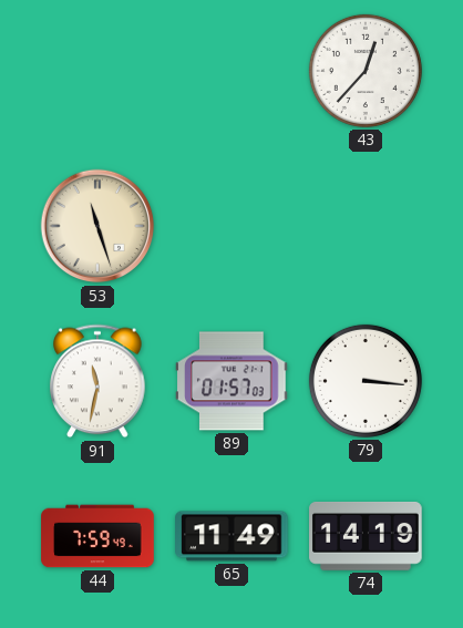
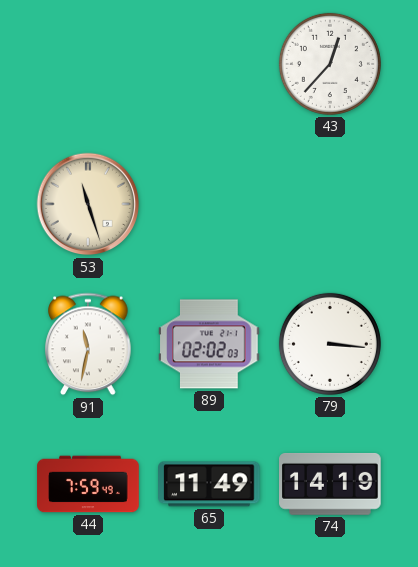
89: 01:57 -> 02:02 (209, 344)
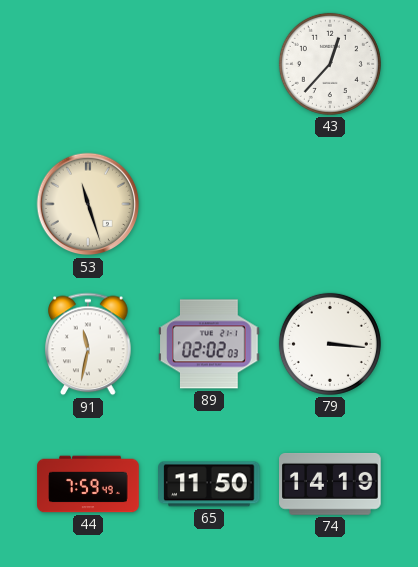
65: 11:49 -> 11:50 (209, 484)
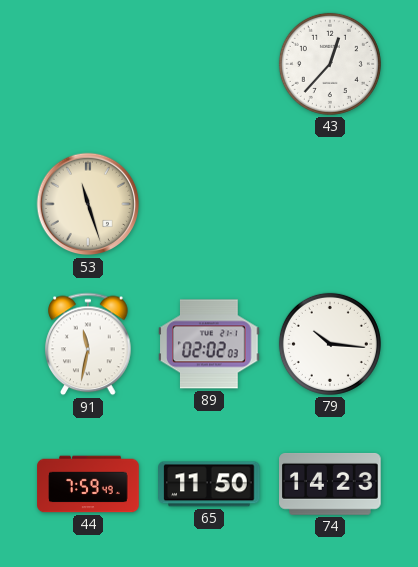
79: 3:16 -> 10:16 (330, 344)
74: 14:19 -> 14:23 (330, 484)
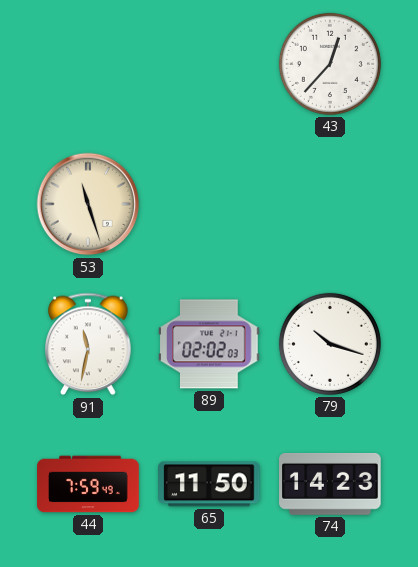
79: 10:16 -> 10:18 (330, 344)
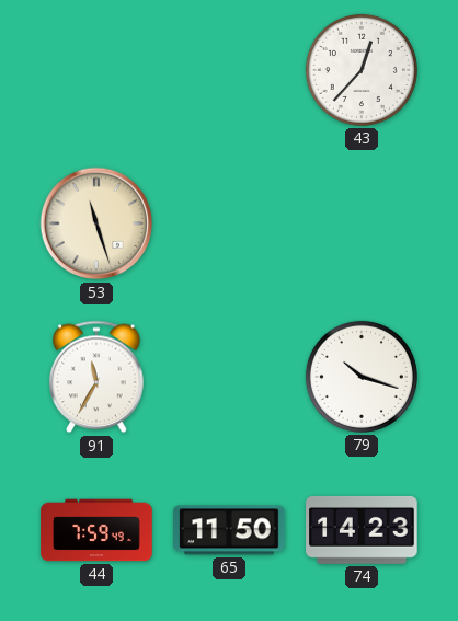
91: 11:32 -> 11:35 (96, 377)
89: 02:02 -> none (209, 344)
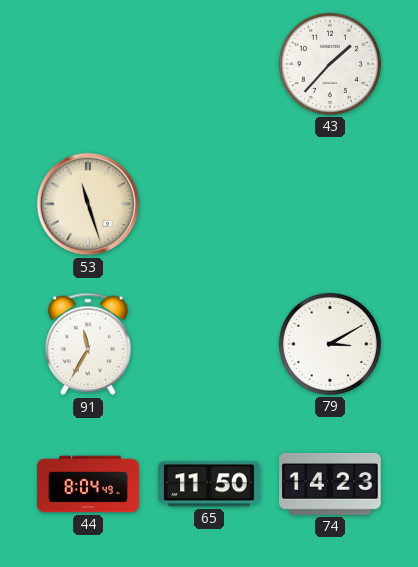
43: 12:37 -> 1:37 (330, 64)
79: 10:18 -> 3:10 (330, 344)
44: 7:59 -> 8:04 (88, 484)
